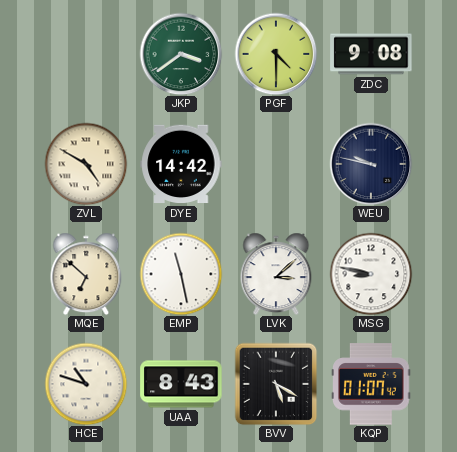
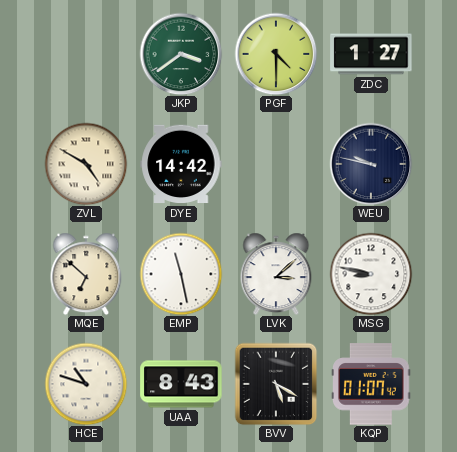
ZDC: 9:08 -> 1:27 (371, 54)
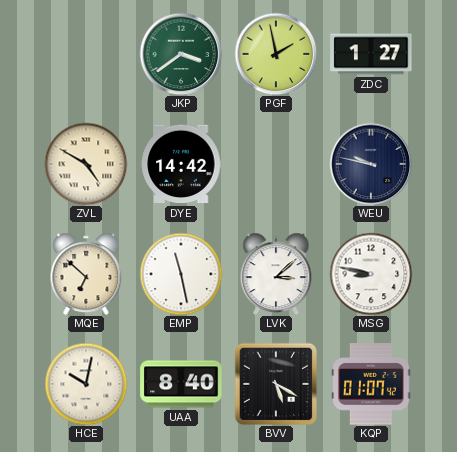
PGF: 4:30 -> 1:58 (276, 54)
HCE: 10:48 -> 10:02 (86, 384)
UAA: 8:43 -> 8:40 (181, 384)
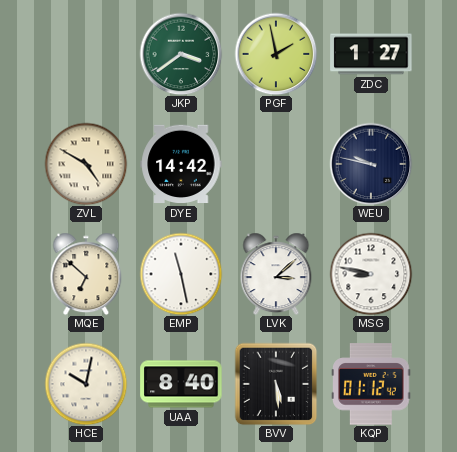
BVV: 5:20 -> 5:29 (276, 384)
KQP: 01:07 -> 01:12 (371, 384)
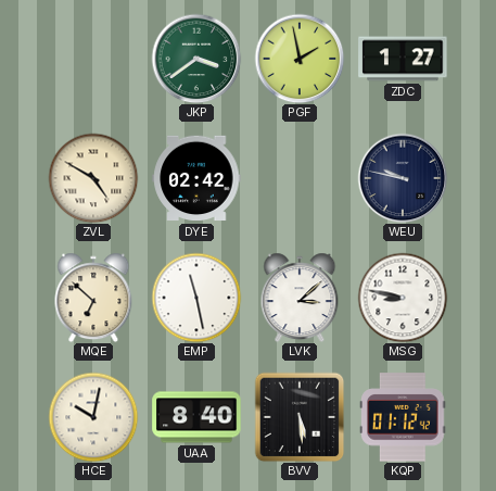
DYE: 14:42 -> 02:42 (196, 178)
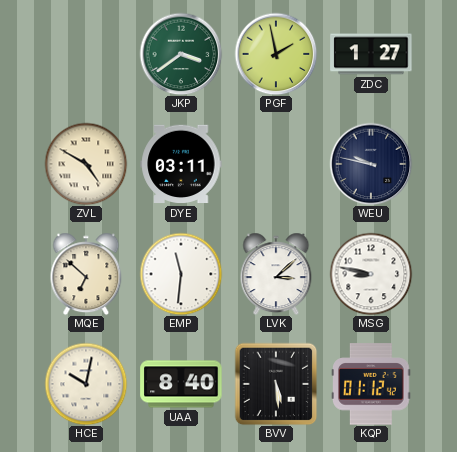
DYE: 02:42 -> 03:11 (181, 164)
EMP: 11:28 -> 11:31 (181, 274)
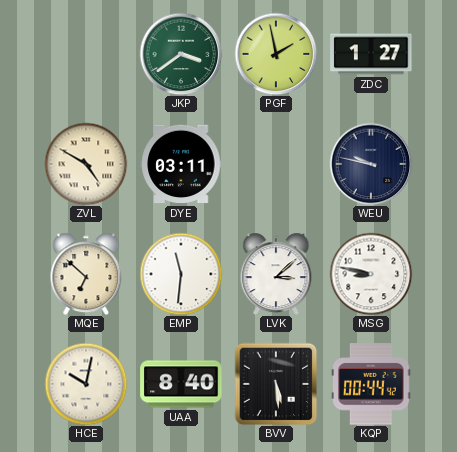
KQP: 01:12 -> 00:44 (371, 384)
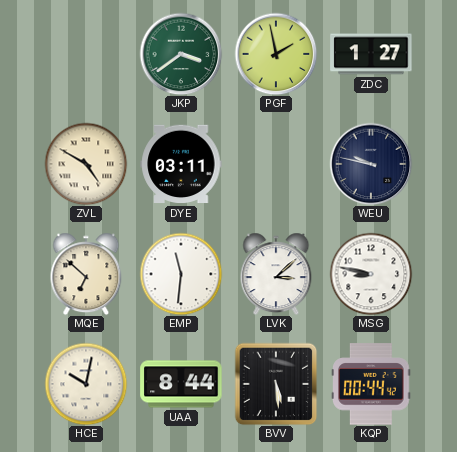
UAA: 8:40 -> 8:44 (181, 384)
